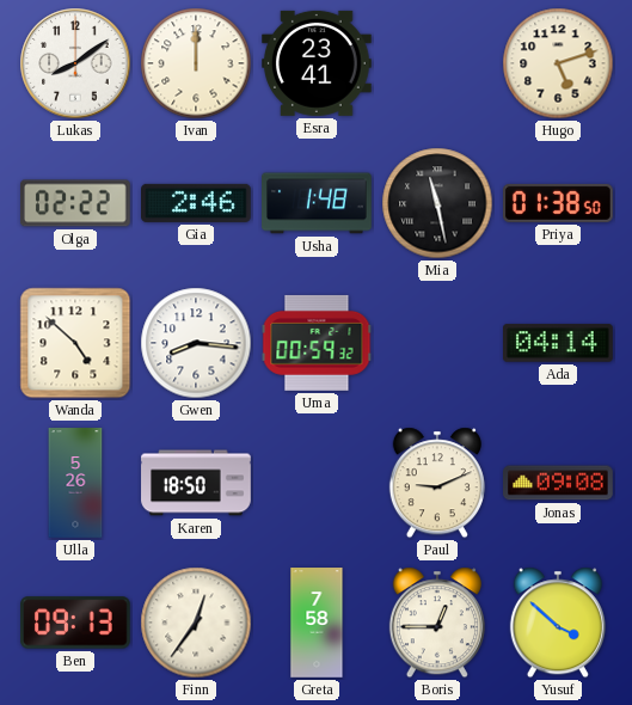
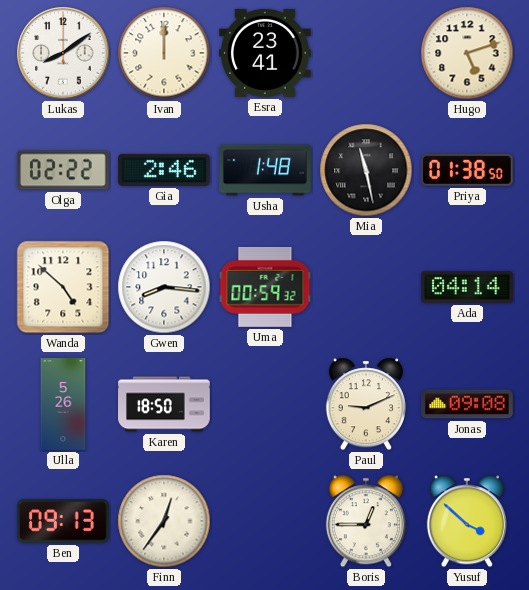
Greta: 7:58 -> none (317, 623)
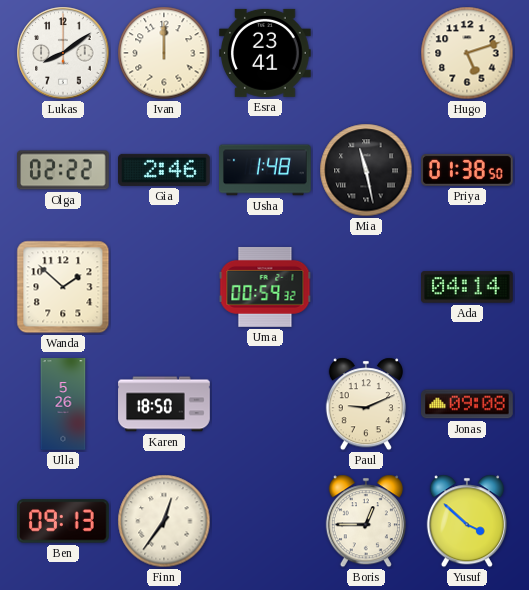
Wanda: 4:52 -> 1:52 (63, 287)
Gwen: 8:16 -> none (164, 287)
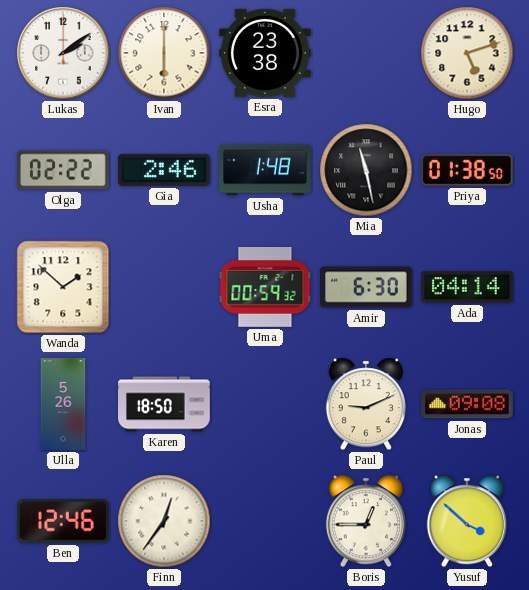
Lukas: 8:09 -> 2:09 (63, 53)
Ivan: 12:00 -> 6:00 (164, 53)
Esra: 23:41 -> 23:38 (266, 53)
Amir: none -> 6:30 (367, 287)
Ben: 09:13 -> 12:46 (64, 521)
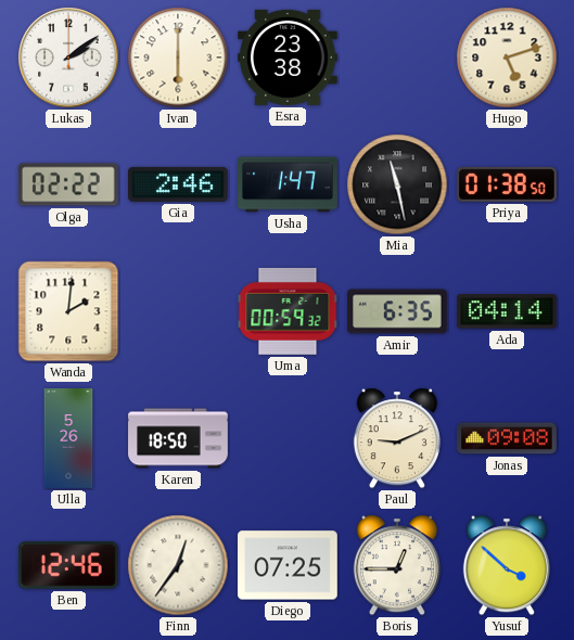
Usha: 1:48 -> 1:47 (288, 184)
Wanda: 1:52 -> 2:01 (68, 311)
Amir: 6:30 -> 6:35 (398, 311)
Diego: none -> 07:25 (289, 565)
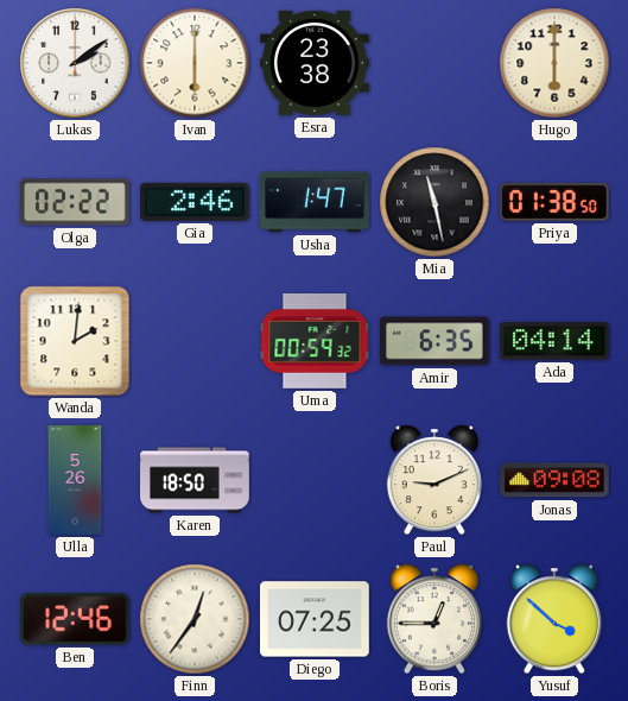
Hugo: 5:12 -> 6:00 (554, 63)
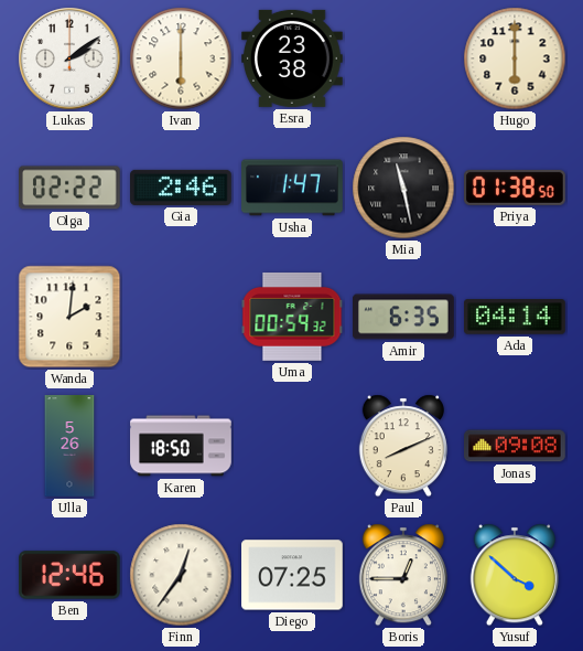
Paul: 9:11 -> 8:11 (403, 446)
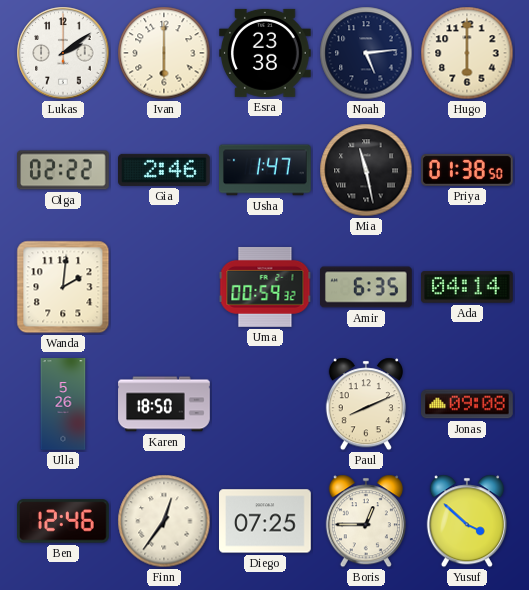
Noah: none -> 5:14 (366, 53)
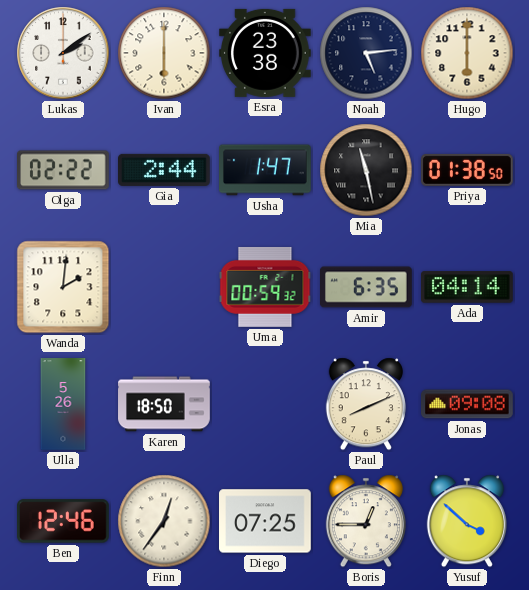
Gia: 2:46 -> 2:44 (165, 170)
